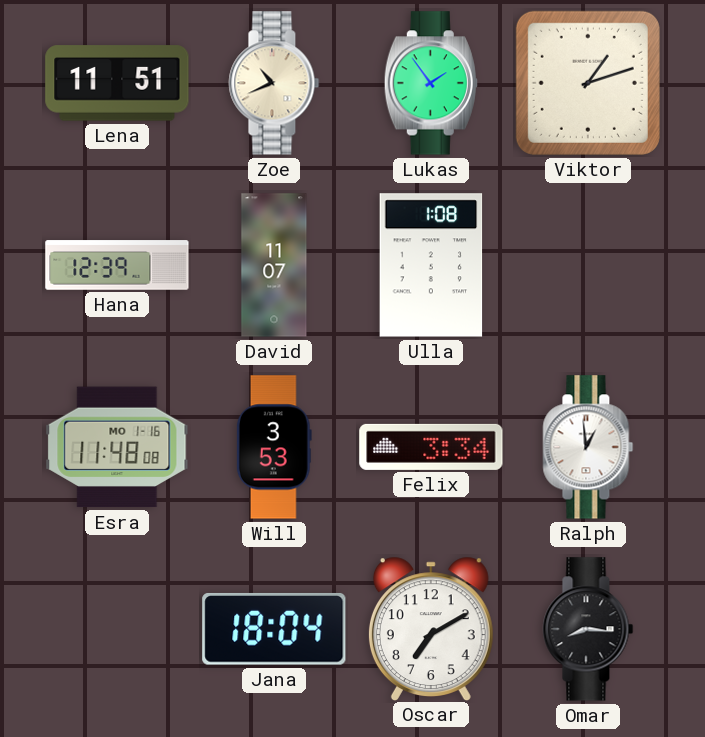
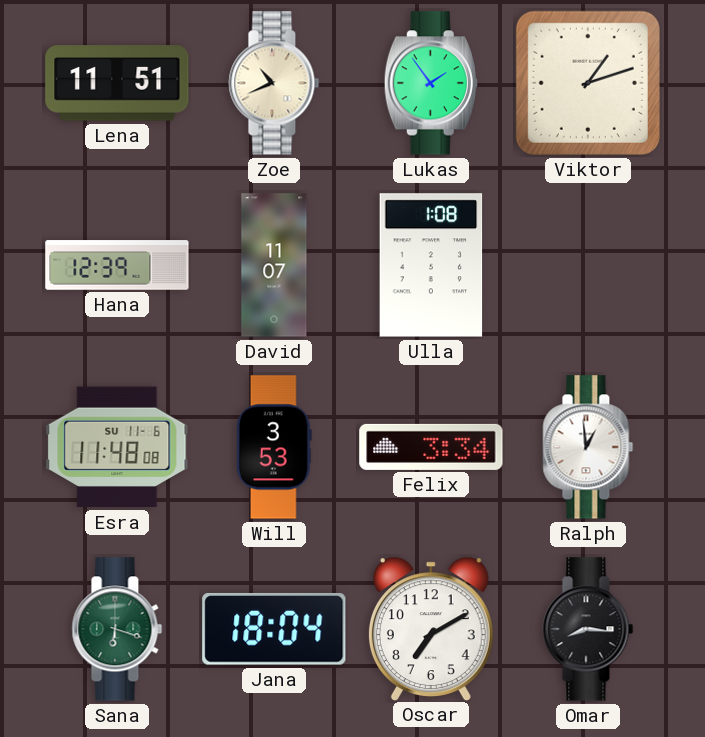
Esra date: MO 1-16 -> SU 11-6 (117, 447)
Sana: none -> 6:18 (117, 629)
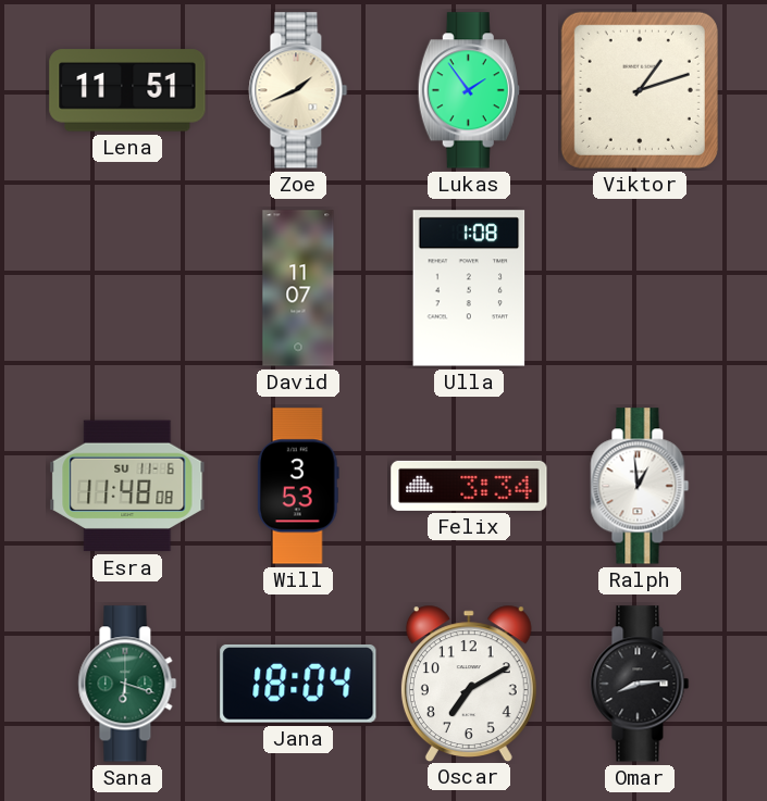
Zoe: 10:41 -> 1:41 (298, 90)
Hana: 12:39 -> none (117, 265)
Omar: 8:16 -> 8:14 (640, 684)
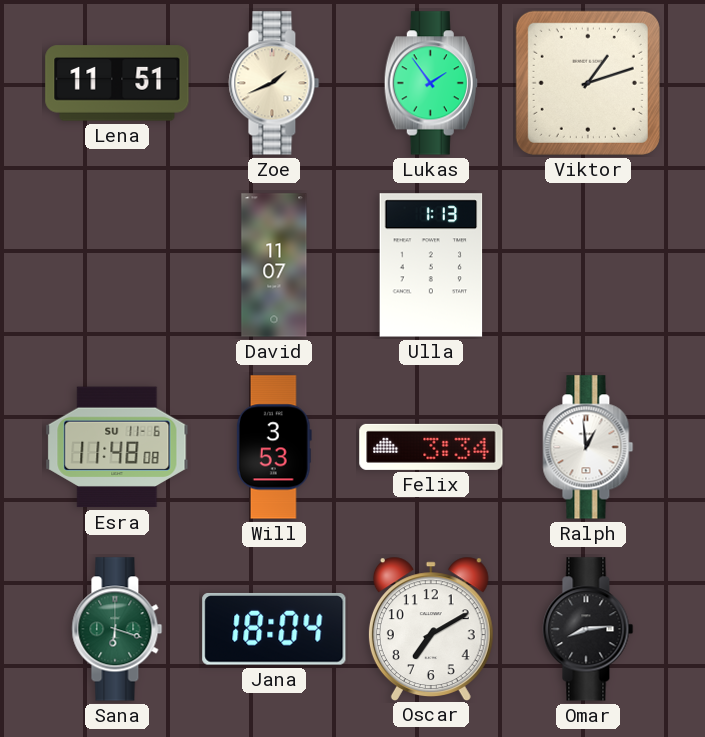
Ulla: 1:08 -> 1:13 (431, 265)
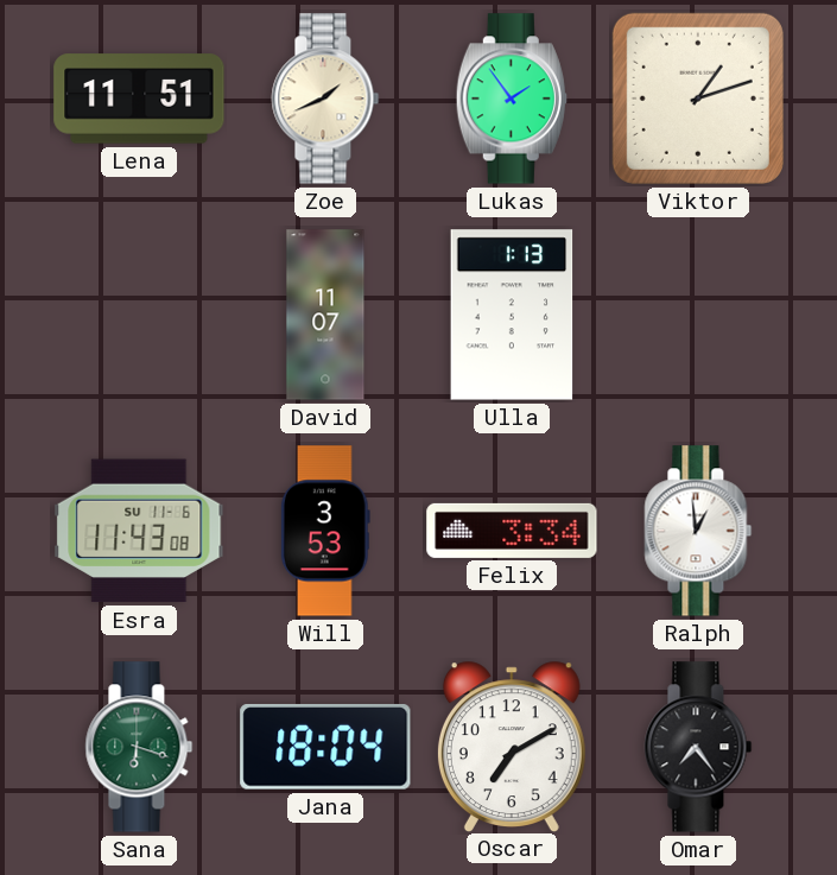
Esra: 11:48 -> 11:43 (139, 531)
Omar: 8:14 -> 7:24 (698, 747)
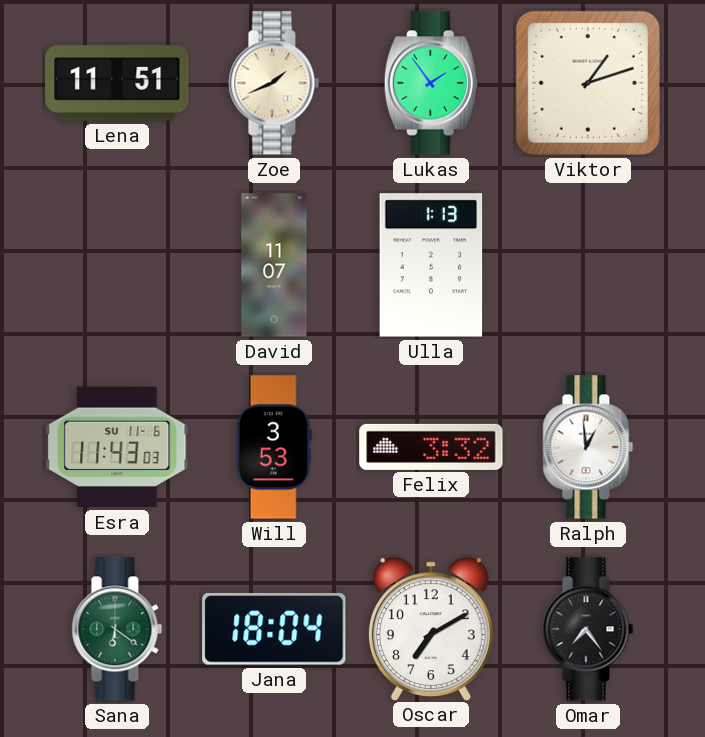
Esra: 11:43:08 -> 11:43:03 (117, 447)
Felix: 3:34 -> 3:32 (431, 447)
Sana: 6:18 -> 6:21 (117, 629)
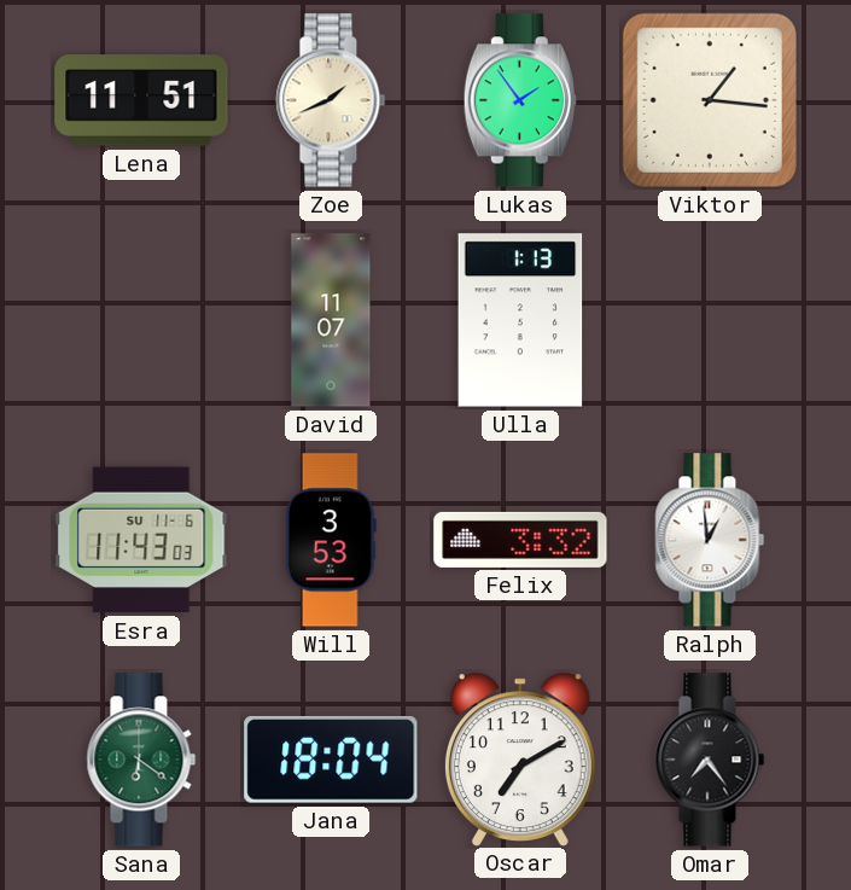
Viktor: 1:12 -> 1:16 (710, 100)
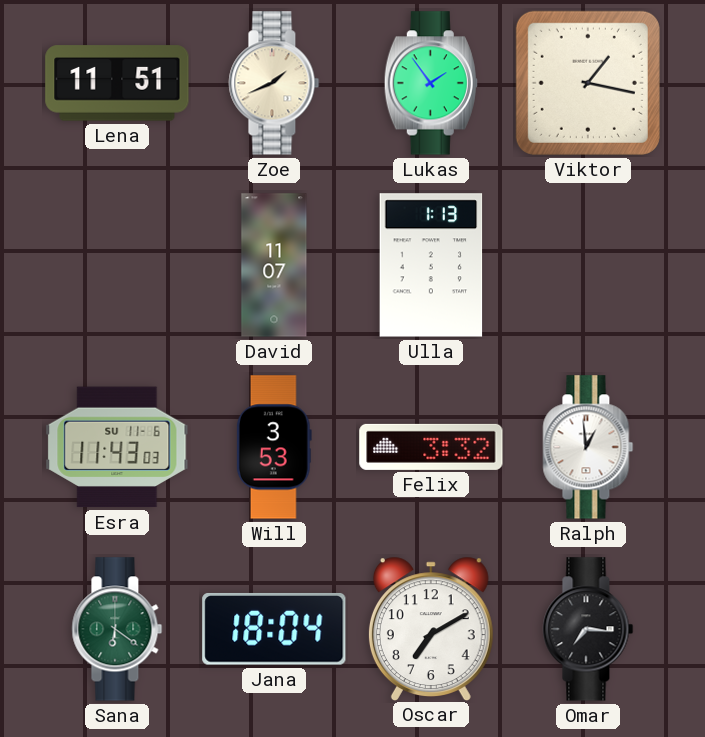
Viktor: 1:16 -> 1:17 (588, 83)
Omar: 7:24 -> 7:16 (588, 629)
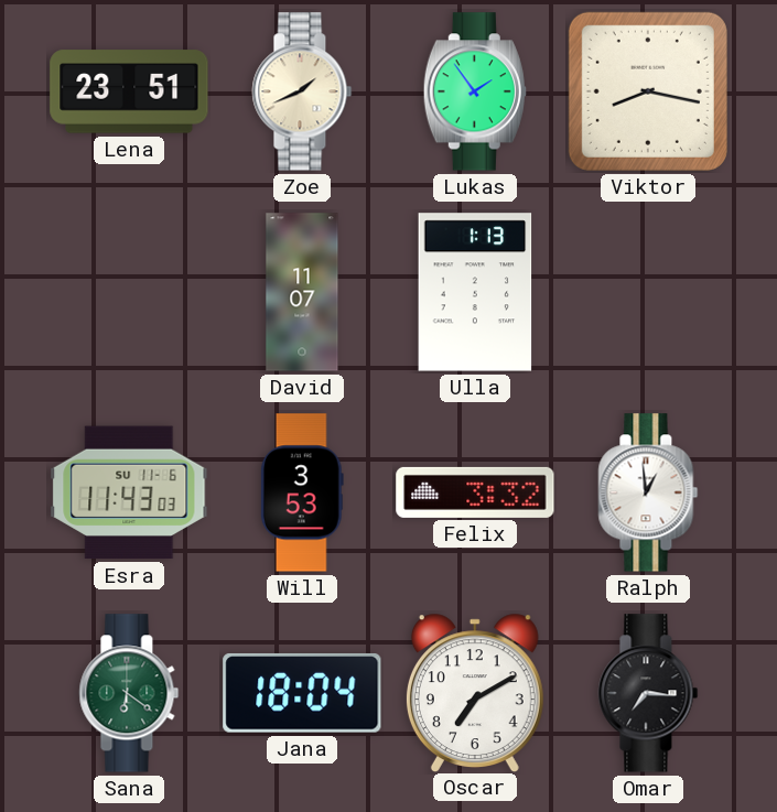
Lena: 11:51 -> 23:51 (129, 91)
Viktor: 1:17 -> 8:17 (648, 91)
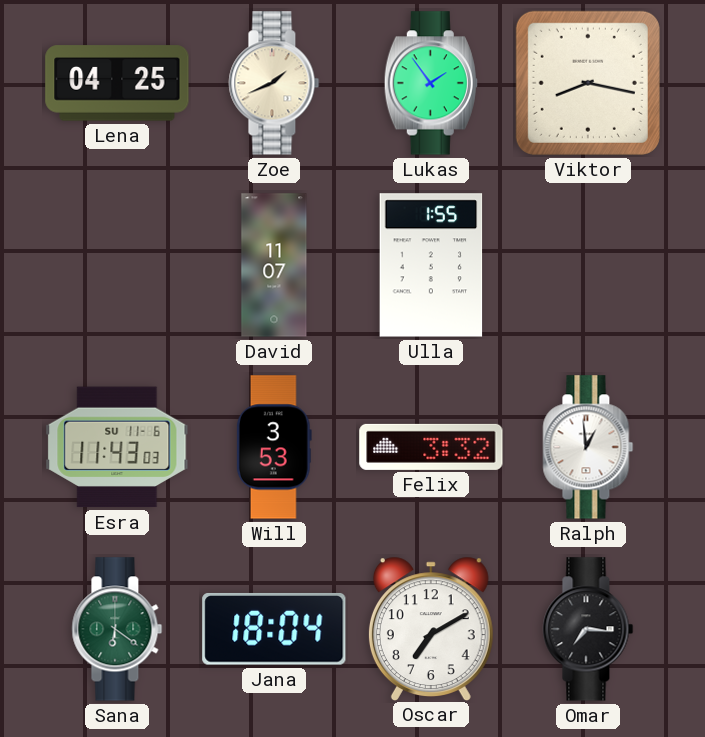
Lena: 23:51 -> 04:25 (117, 83)
Ulla: 1:13 -> 1:55 (431, 265)
